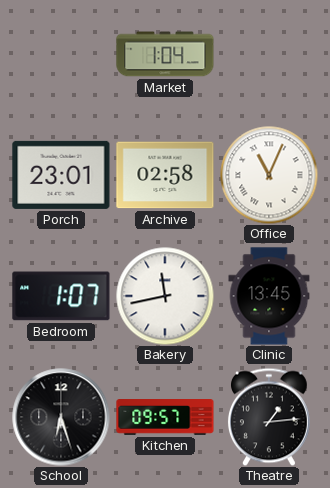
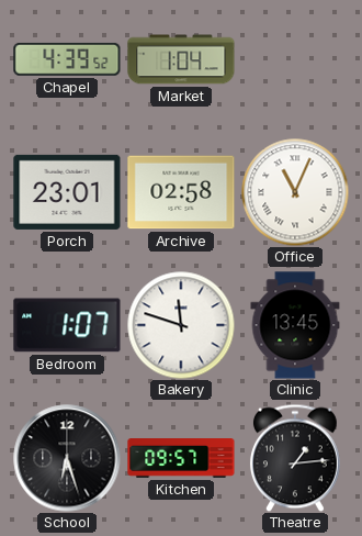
Chapel: none -> 4:39 (67, 59)
Bakery: 11:43 -> 11:48 (181, 325)
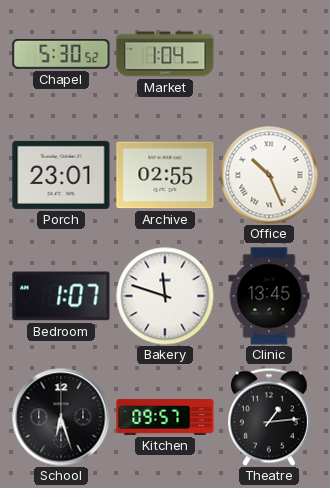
Chapel: 4:39 -> 5:30 (61, 54)
Archive: 02:58 -> 02:55 (165, 175)
Office: 11:04 -> 10:26 (269, 175)
